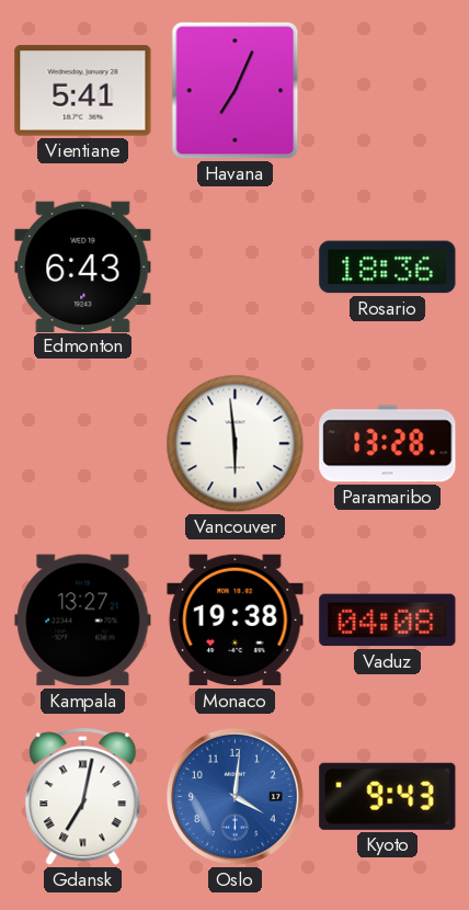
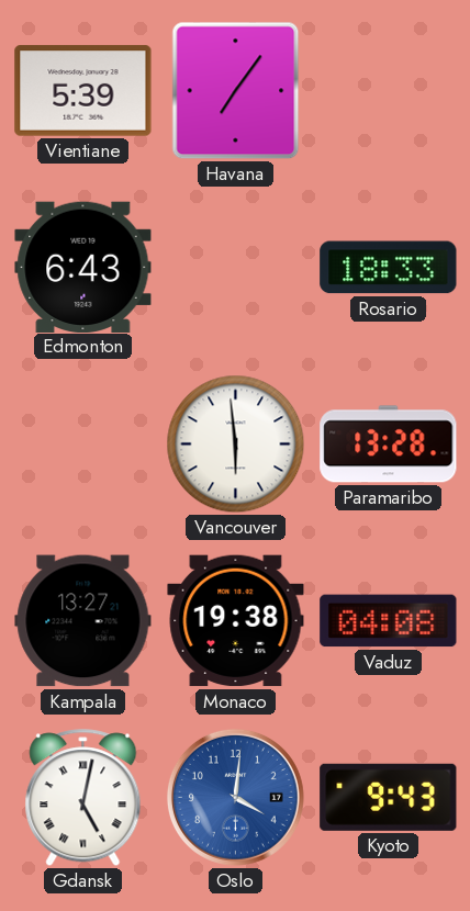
Vientiane: 5:41 -> 5:39 (83, 91)
Havana: 7:04 -> 7:06 (236, 91)
Rosario: 18:36 -> 18:33 (389, 268)
Gdansk: 7:02 -> 5:02 (83, 798)
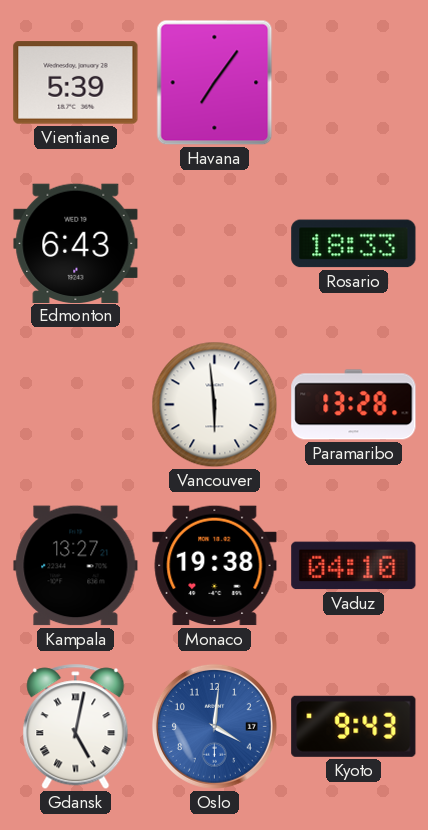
Vaduz: 04:08 -> 04:10 (354, 566)
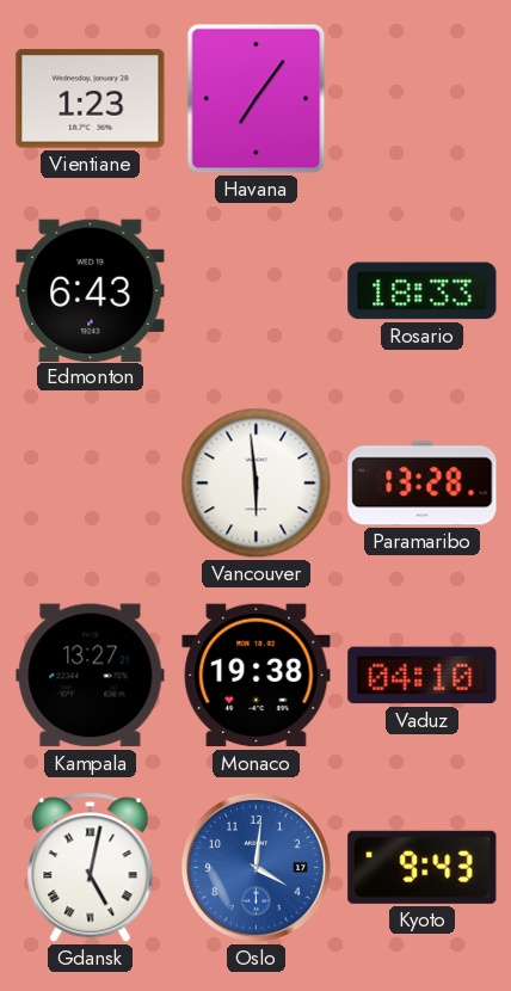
Vientiane: 5:39 -> 1:23 (91, 99)
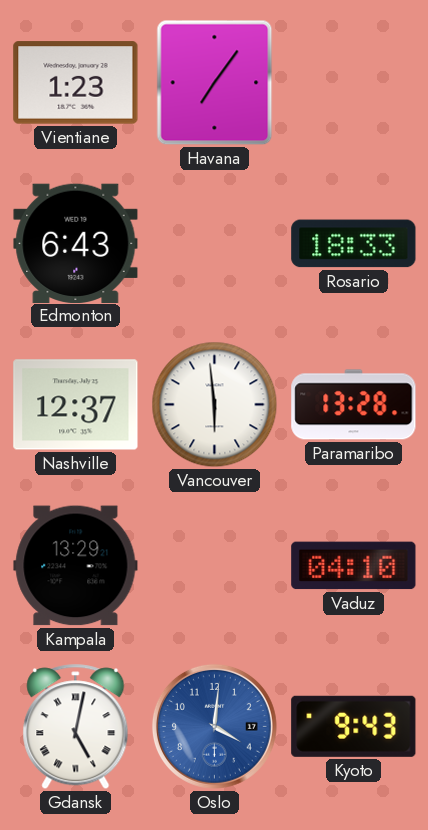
Nashville: none -> 12:37 (76, 405)
Kampala: 13:27 -> 13:29 (76, 566)
Monaco: 19:38 -> none (257, 676)
